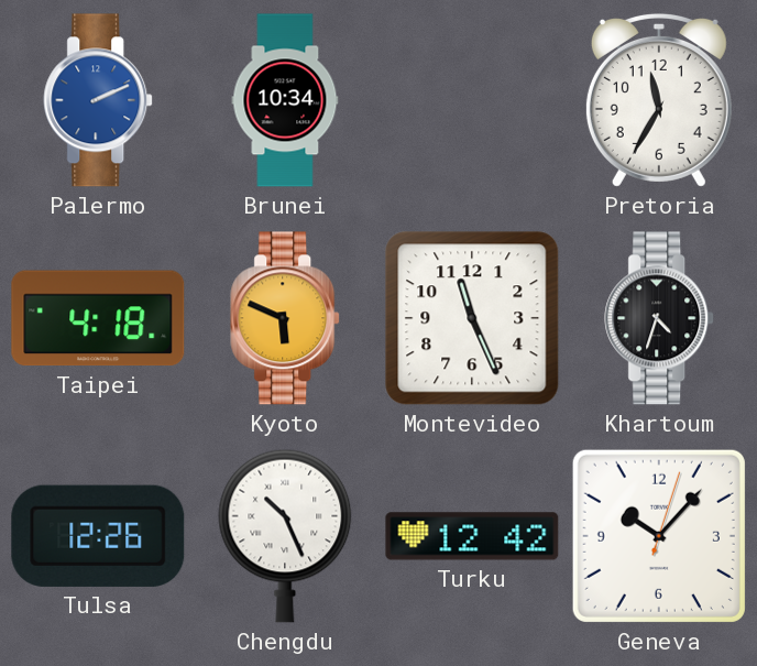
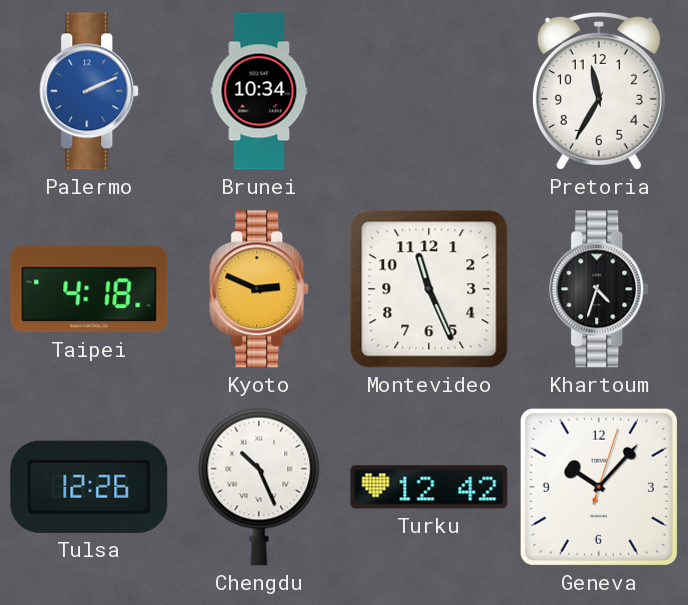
Kyoto: 5:49 -> 2:49 (260, 289)
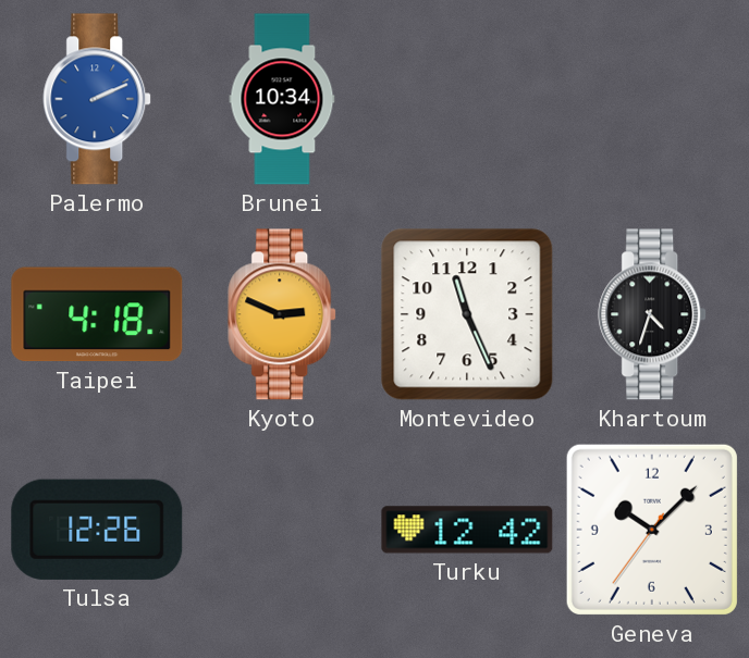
Pretoria: 11:35 -> none (599, 91)
Chengdu: 10:26 -> none (259, 487)
Geneva: 10:07:03 -> 10:07:36 (652, 530)
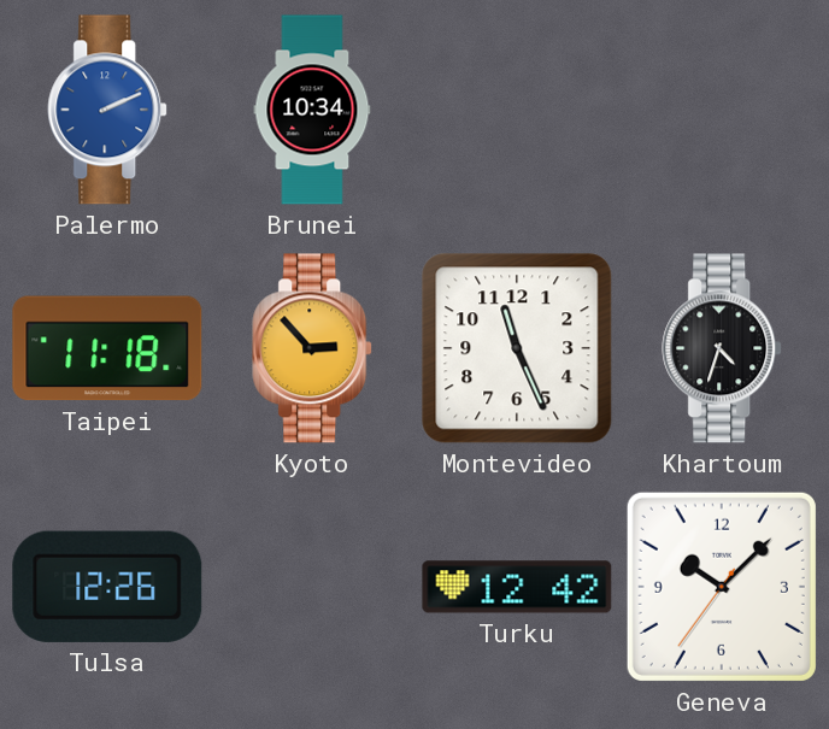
Taipei: 4:18 -> 11:18 (107, 348)
Kyoto: 2:49 -> 2:53 (313, 348)
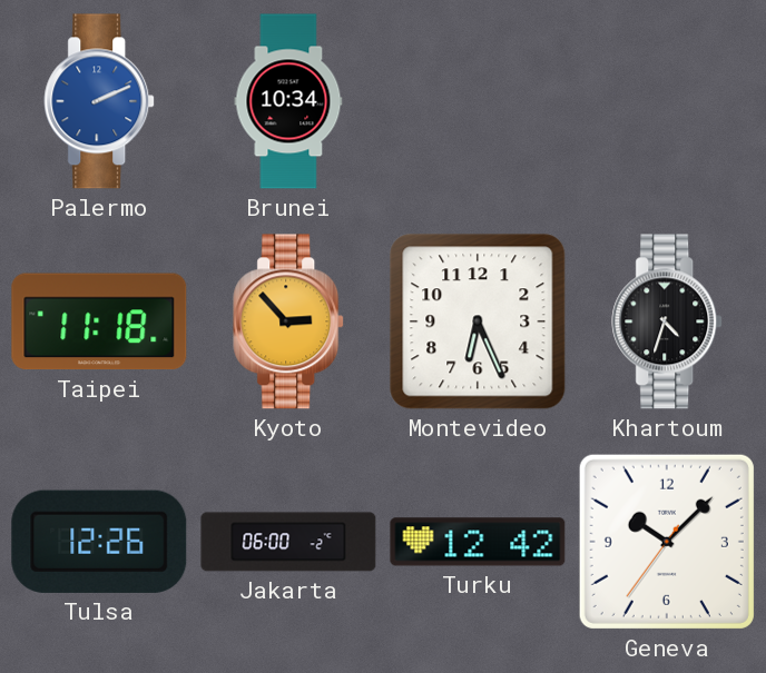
Montevideo: 11:26 -> 6:26 (478, 321)
Jakarta: none -> 06:00 (288, 542)
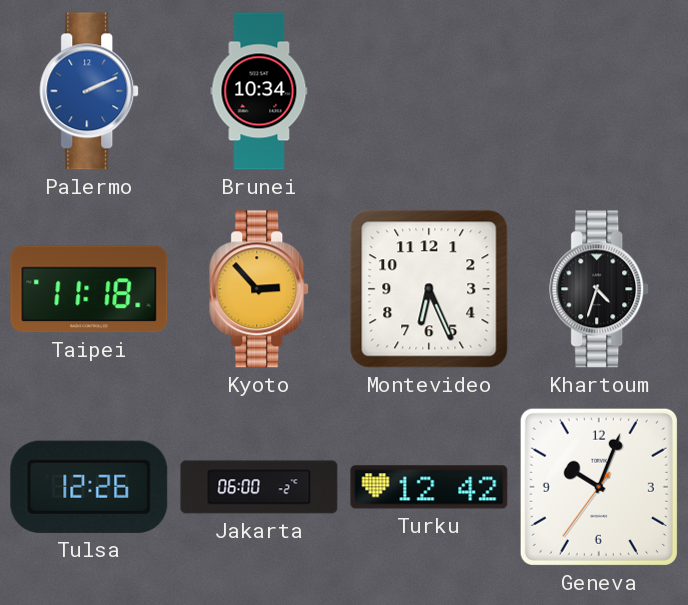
Geneva: 10:07 -> 10:03 (599, 487)
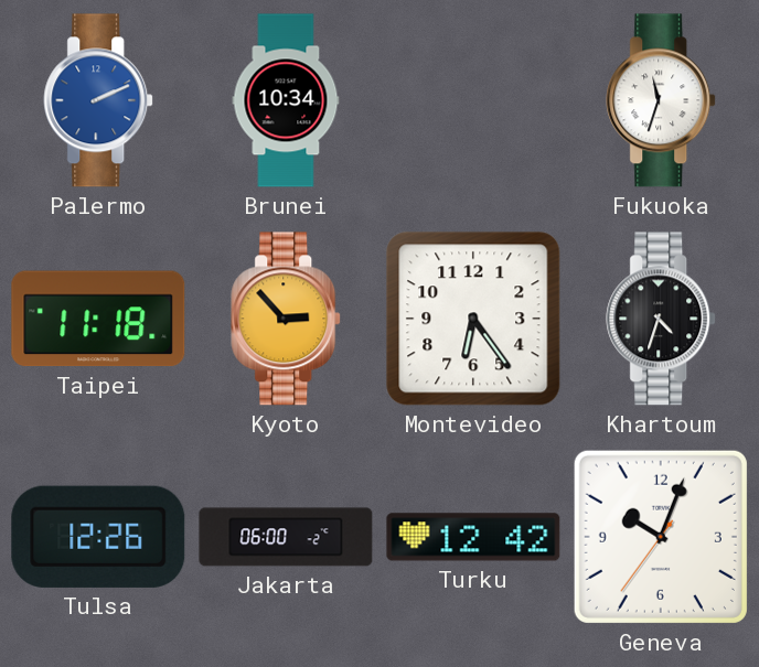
Fukuoka: none -> 11:33 (662, 100)
Montevideo: 6:26 -> 6:24 (473, 319)
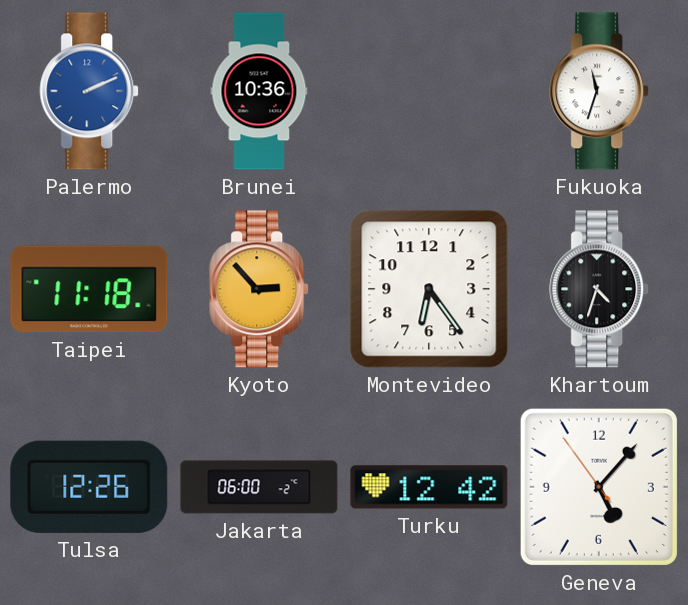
Brunei: 10:34 -> 10:36 (259, 91)
Geneva: 10:03 -> 5:06 (599, 487)
